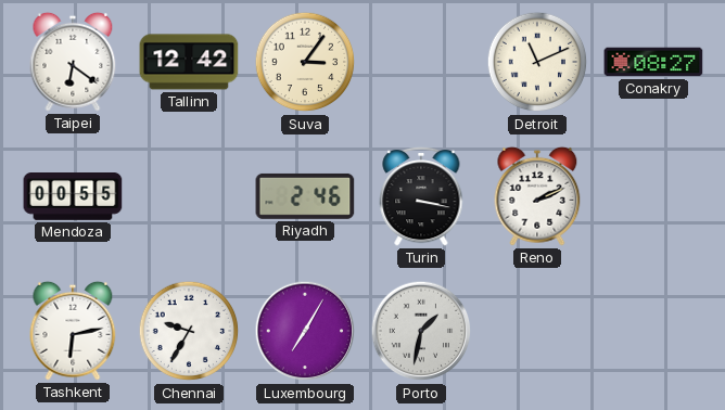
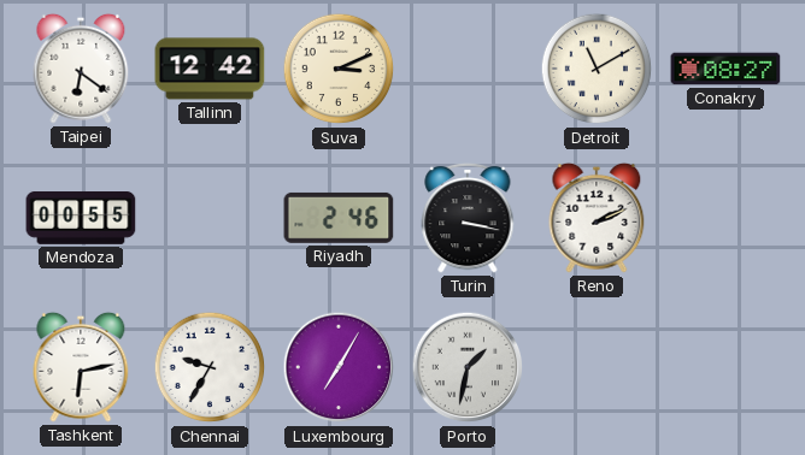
Suva: 3:06 -> 3:11 (339, 69)
Detroit: 11:11 -> 11:10 (597, 69)
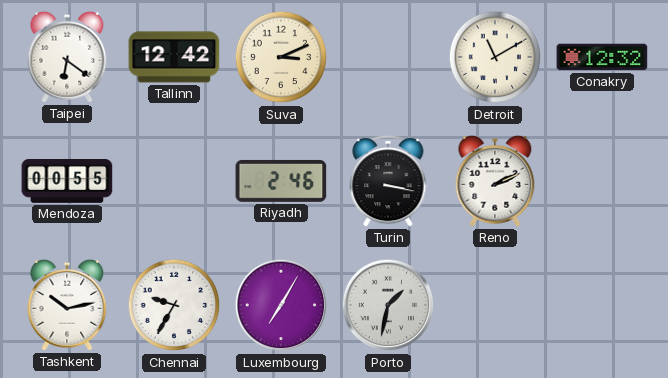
Conakry: 08:27 -> 12:32 (602, 57)
Tashkent: 6:13 -> 10:13 (67, 305)
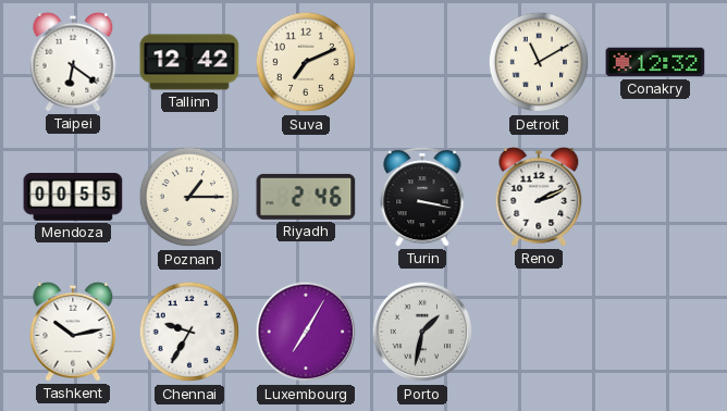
Suva: 3:11 -> 7:11 (306, 62)
Poznan: none -> 1:15 (189, 197)
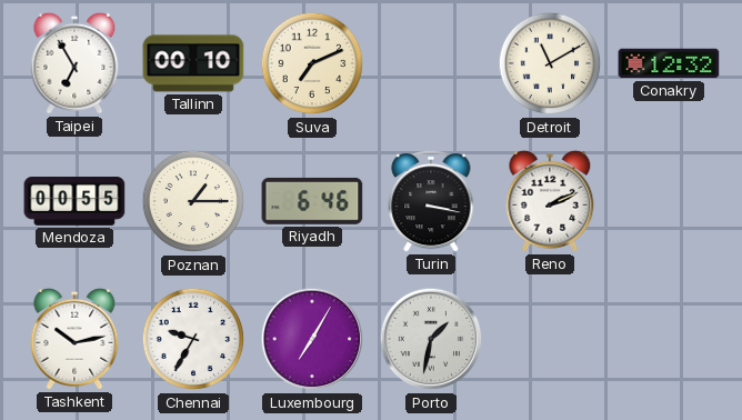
Taipei: 6:21 -> 6:55 (74, 63)
Tallinn: 12:42 -> 00:10 (193, 63)
Riyadh: 2:46 -> 6:46 (312, 201)
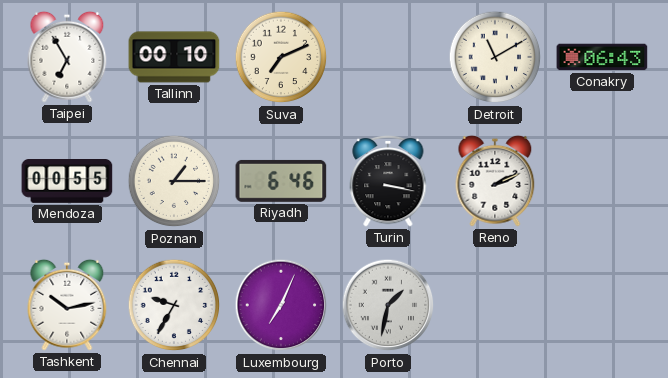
Conakry: 12:32 -> 06:43 (602, 57)
Luxembourg: 7:05 -> 7:04 (281, 305)
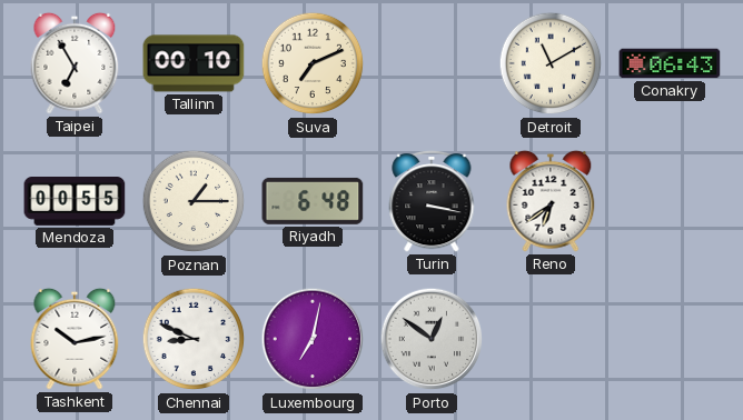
Riyadh: 6:46 -> 6:48 (313, 201)
Reno: 2:11 -> 6:39 (551, 201)
Chennai: 9:35 -> 8:49 (194, 339)
Luxembourg: 7:04 -> 7:02 (313, 339)
Porto: 1:32 -> 12:51 (432, 339)
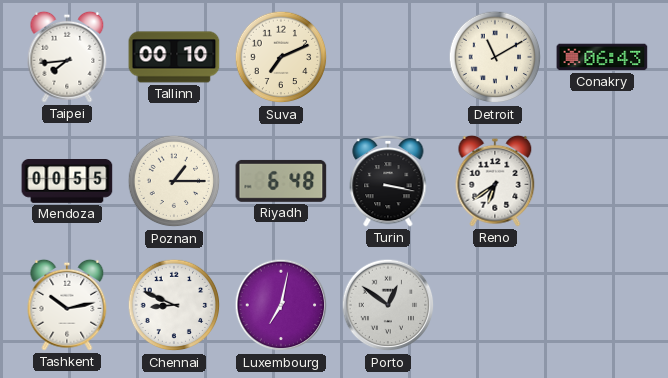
Taipei: 6:55 -> 7:44 (67, 57)
